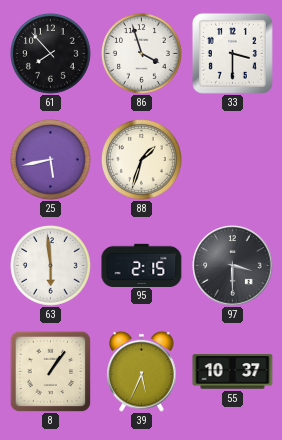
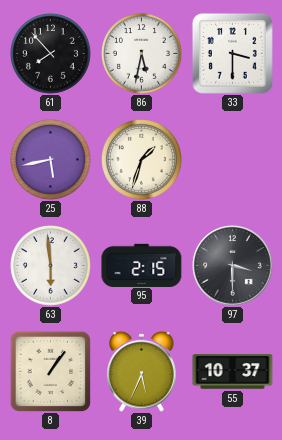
86: 3:57 -> 5:32 (142, 54)
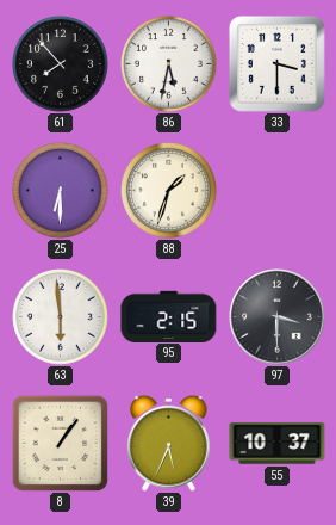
25: 5:43 -> 6:30 (61, 191)
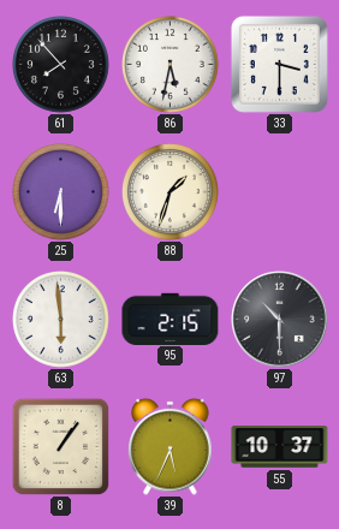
97: 3:30 -> 10:30 (280, 320)
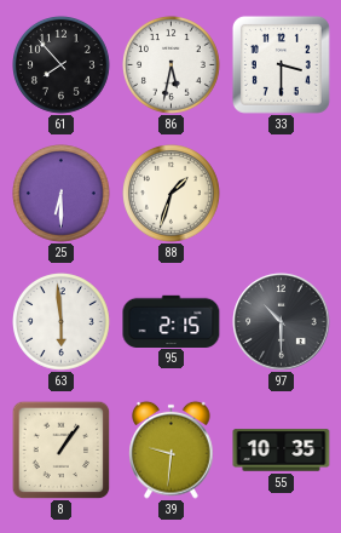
39: 5:34 -> 9:31 (172, 449)
55: 10:37 -> 10:35 (282, 451)
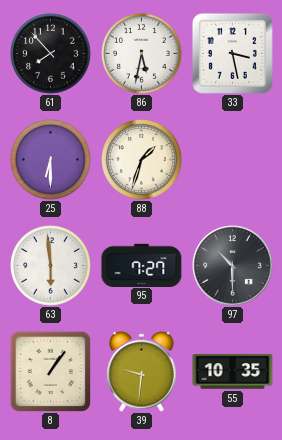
33: 3:30 -> 3:28 (232, 53)
95: 2:15 -> 7:27 (142, 265)
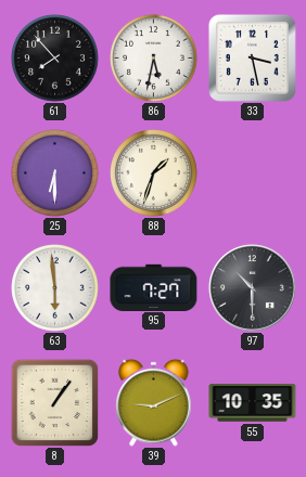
39: 9:31 -> 9:11 (154, 402)
